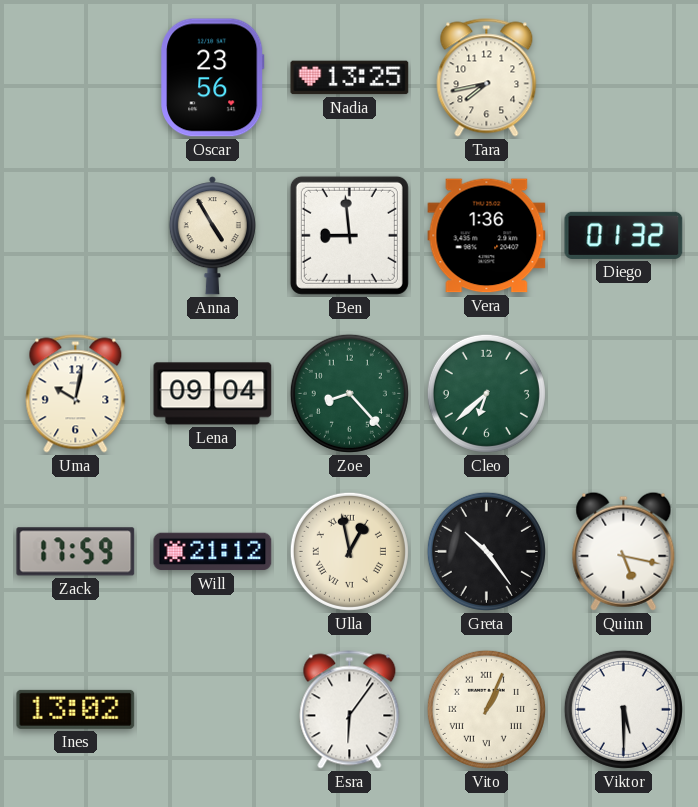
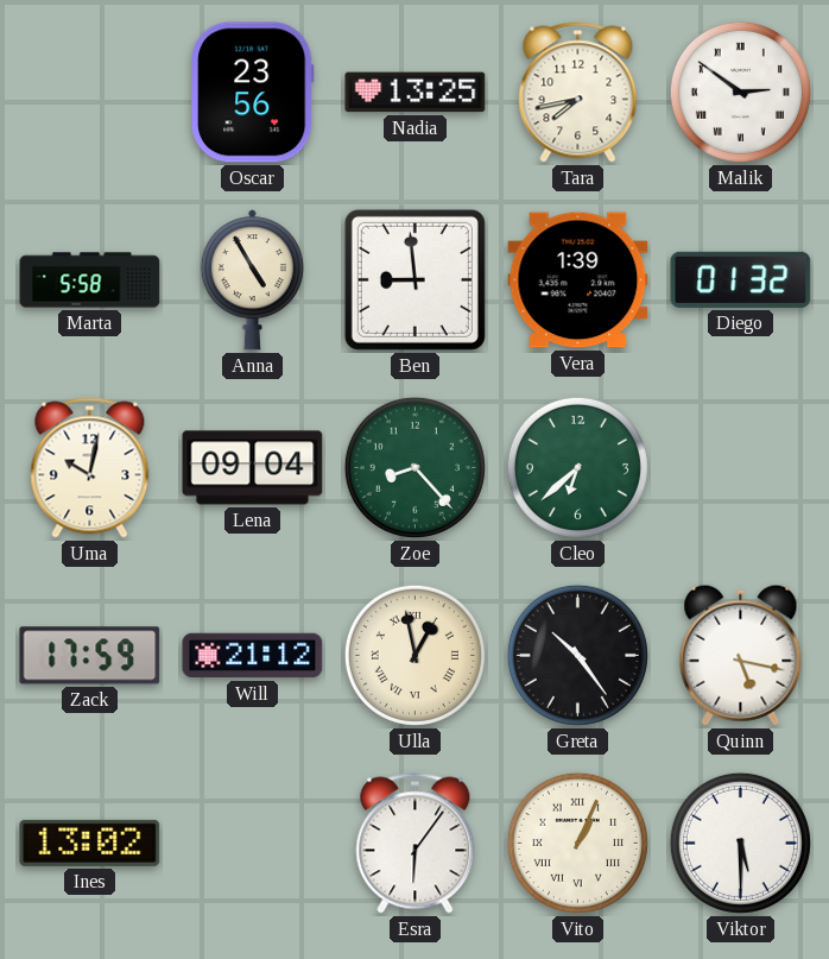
Malik: none -> 2:51 (740, 92)
Marta: none -> 5:58 (90, 280)
Vera: 1:36 -> 1:39 (578, 280)
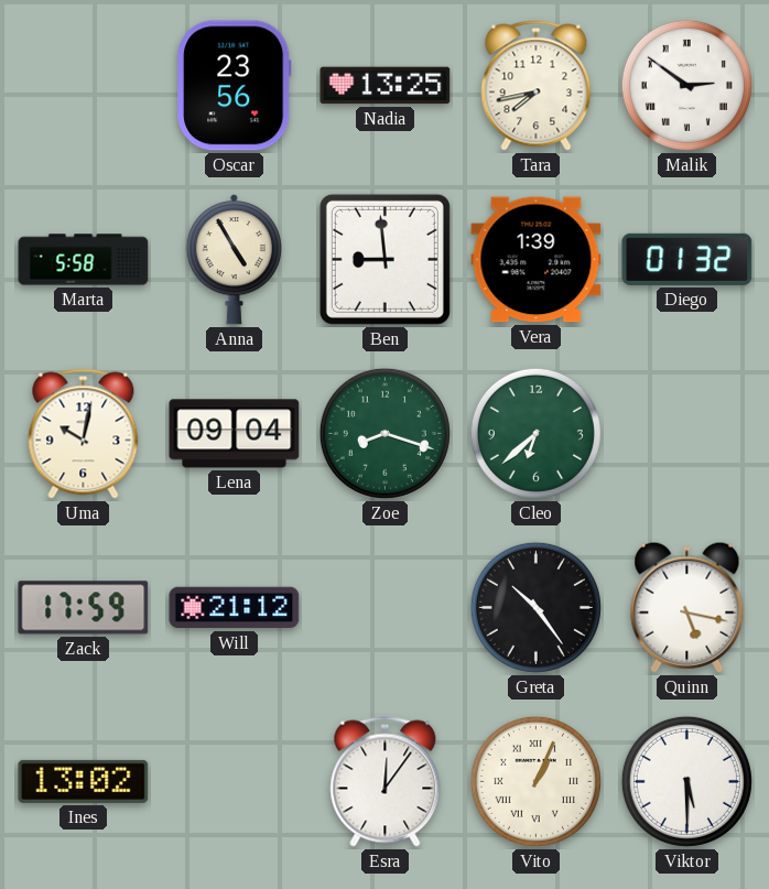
Zoe: 8:23 -> 8:18 (384, 433)
Ulla: 12:58 -> none (414, 655)
Esra: 6:06 -> 12:06 (386, 782)
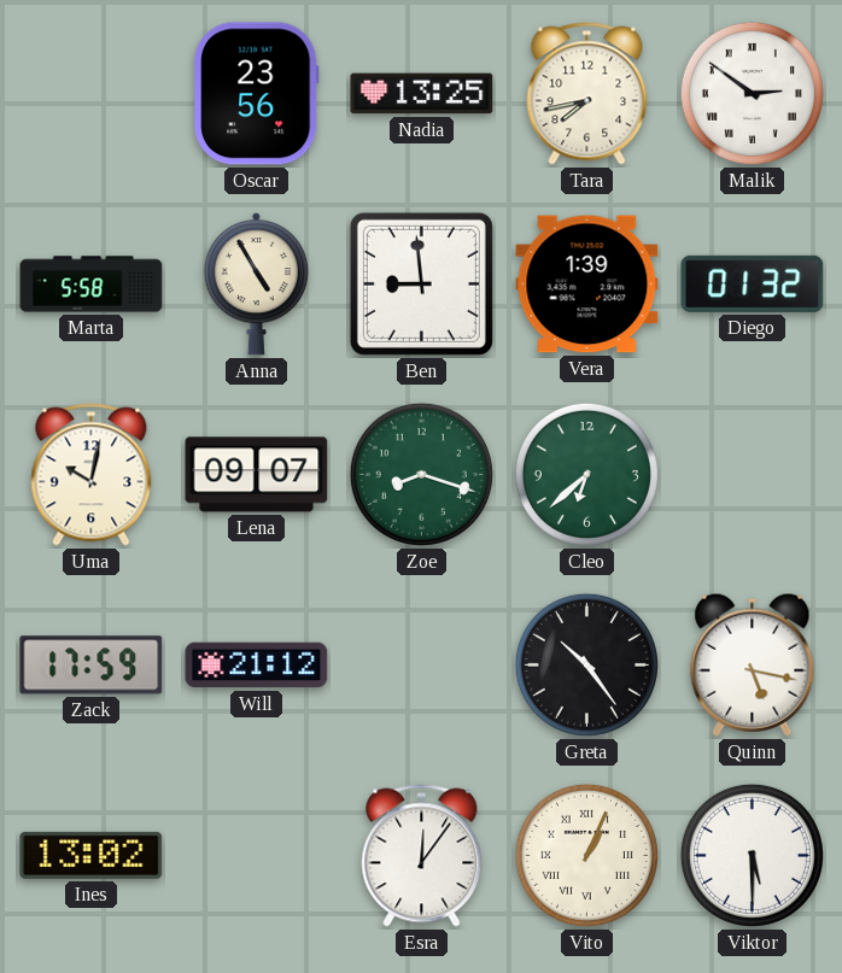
Lena: 09:04 -> 09:07 (257, 475)
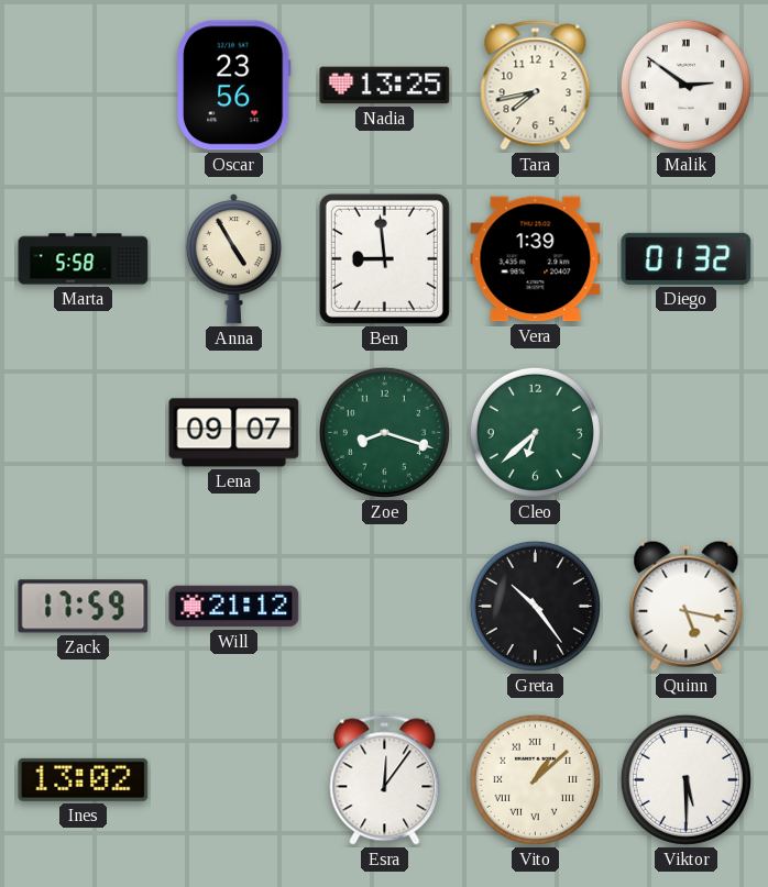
Uma: 10:02 -> none (92, 475)
Vito: 1:04 -> 1:08 (535, 779)
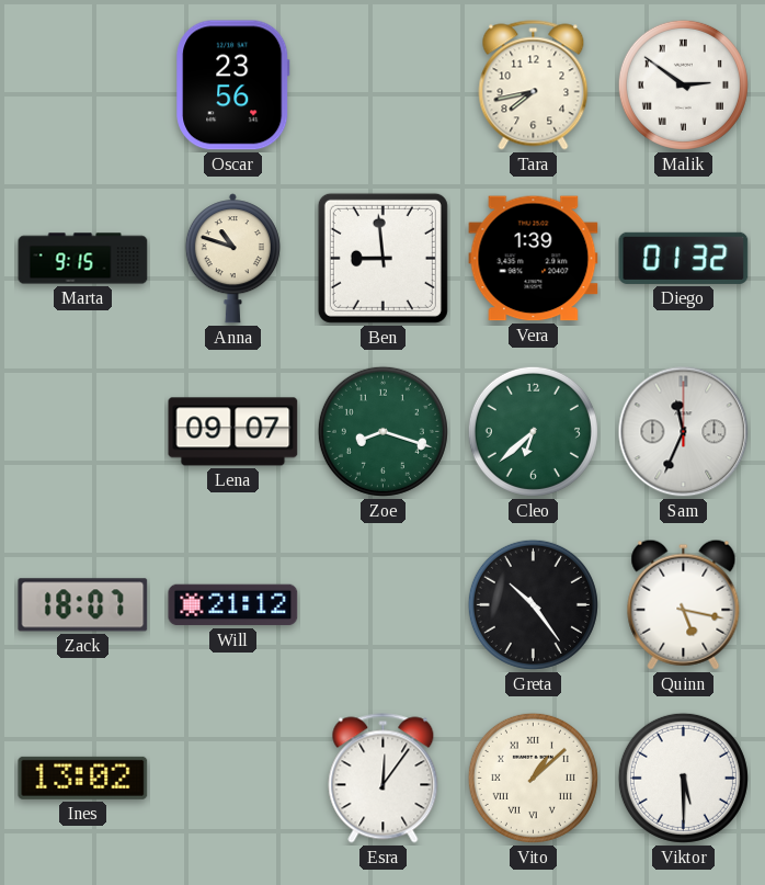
Nadia: 13:25 -> none (385, 86)
Marta: 5:58 -> 9:15 (83, 259)
Anna: 4:55 -> 10:48 (232, 259)
Sam: none -> 11:34 (684, 432)
Zack: 17:59 -> 18:07 (83, 605)
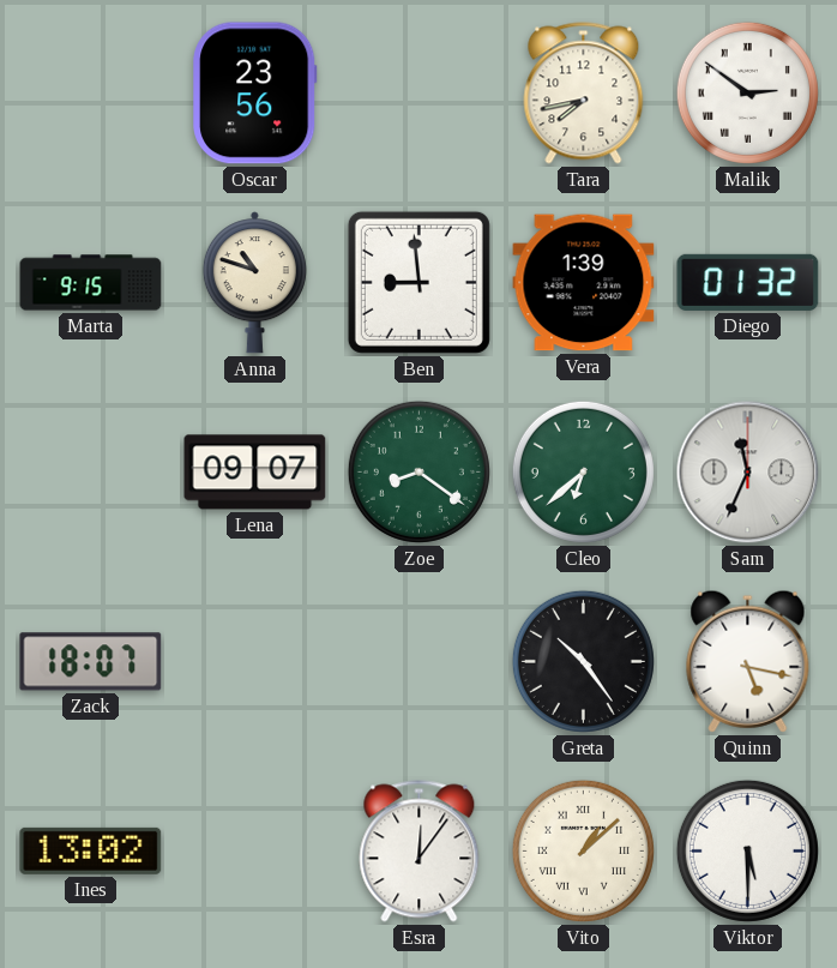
Zoe: 8:18 -> 8:21 (418, 471)
Will: 21:12 -> none (233, 605)
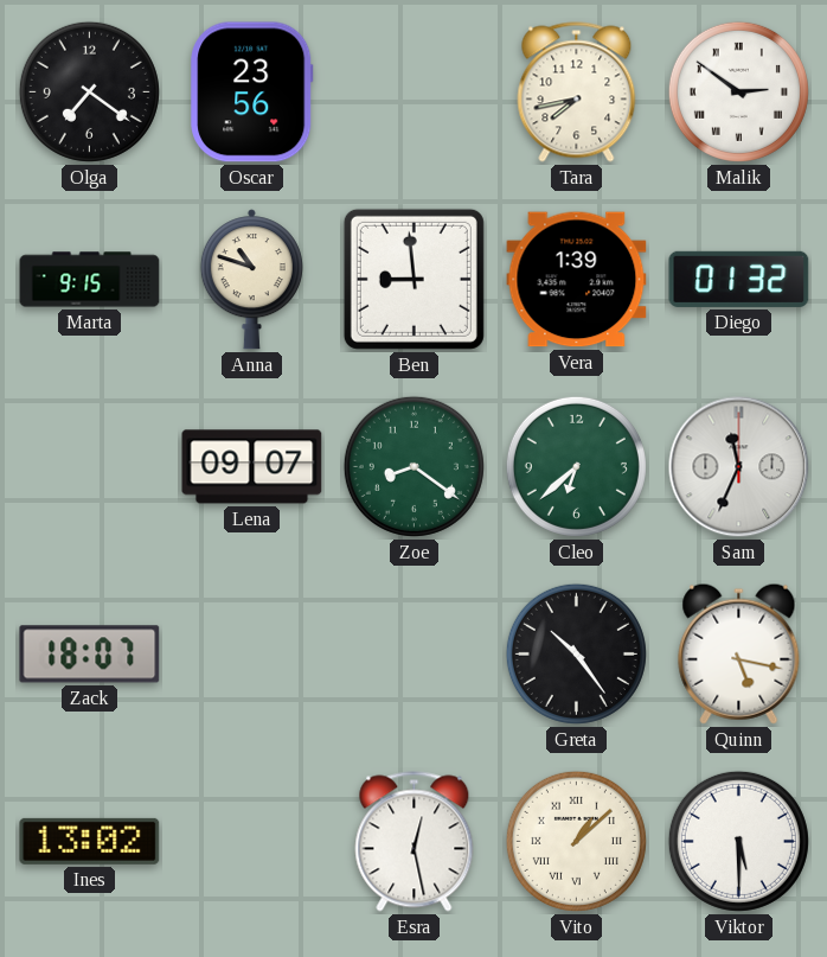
Olga: none -> 7:21 (89, 91)
Esra: 12:06 -> 12:28 (415, 842)
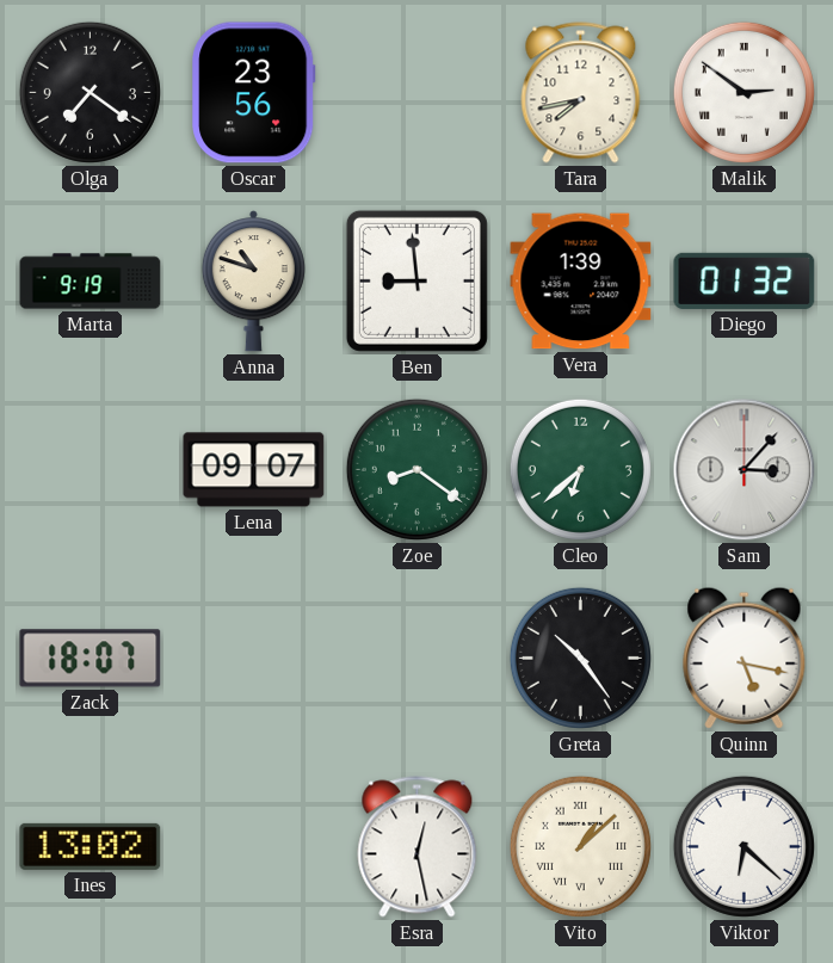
Marta: 9:15 -> 9:19 (91, 282)
Sam: 11:34 -> 3:07 (745, 470)
Viktor: 5:30 -> 6:22 (743, 846)
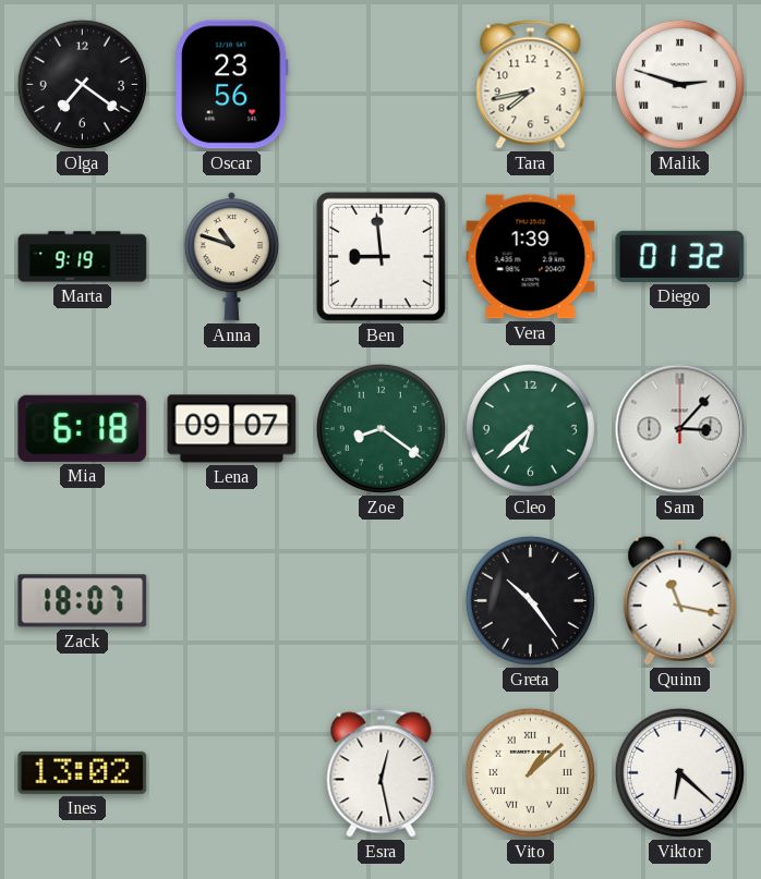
Malik: 2:51 -> 2:48 (679, 84)
Mia: none -> 6:18 (83, 428)
Quinn: 5:17 -> 11:17 (680, 600)
